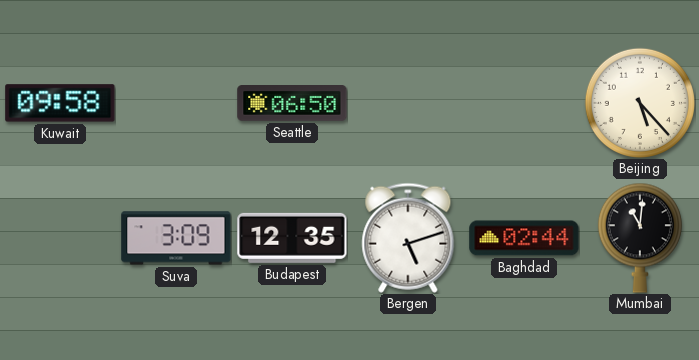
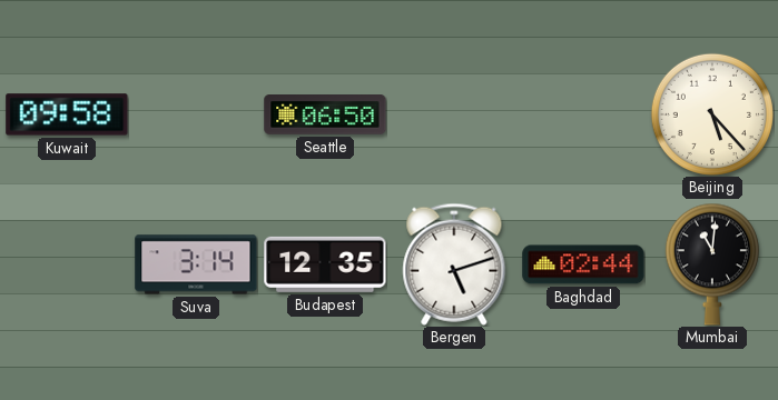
Suva: 3:09 -> 3:14 (196, 264)
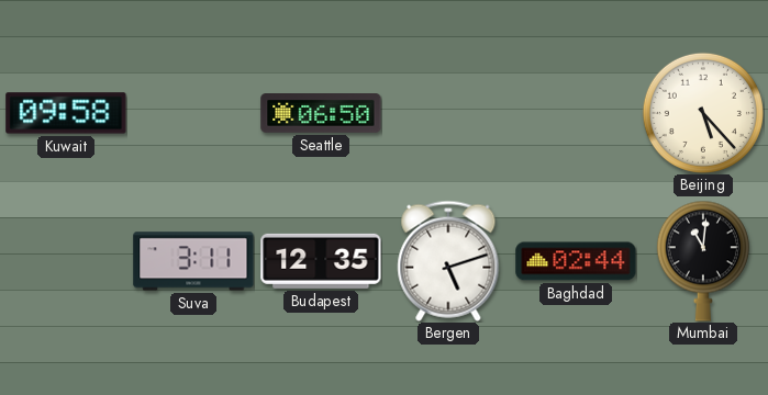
Suva: 3:14 -> 3:11 (193, 261)
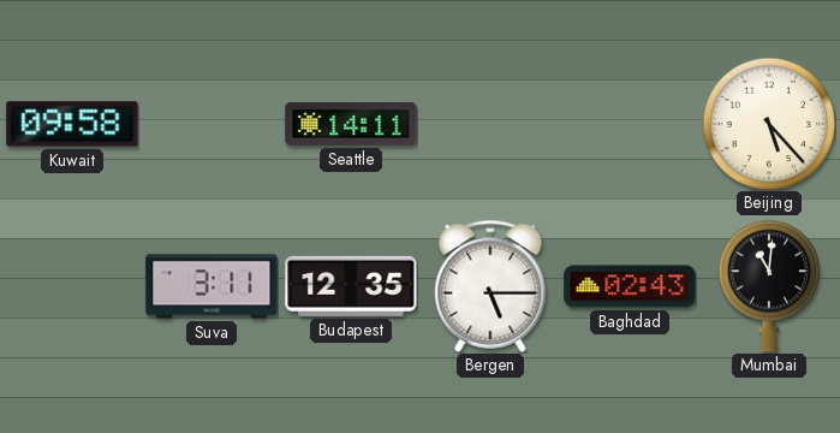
Seattle: 06:50 -> 14:11 (351, 125)
Bergen: 5:12 -> 5:15 (490, 286)
Baghdad: 02:44 -> 02:43 (630, 286)
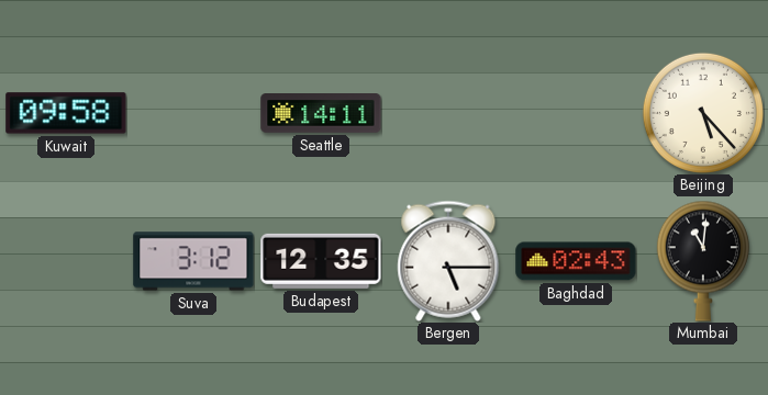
Suva: 3:11 -> 3:12 (193, 261)
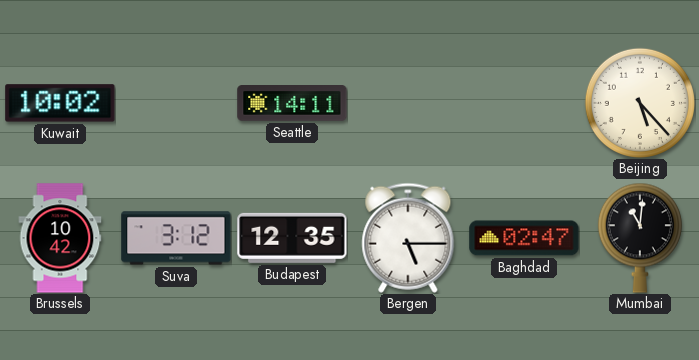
Kuwait: 09:58 -> 10:02 (60, 103)
Brussels: none -> 10:42 (60, 238)
Baghdad: 02:43 -> 02:47 (524, 238)
